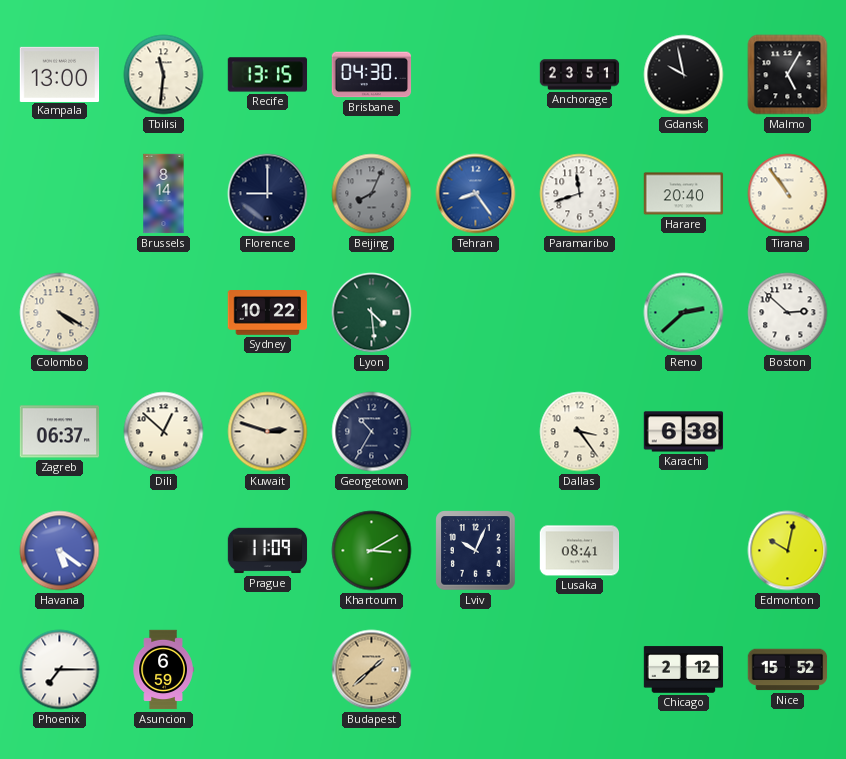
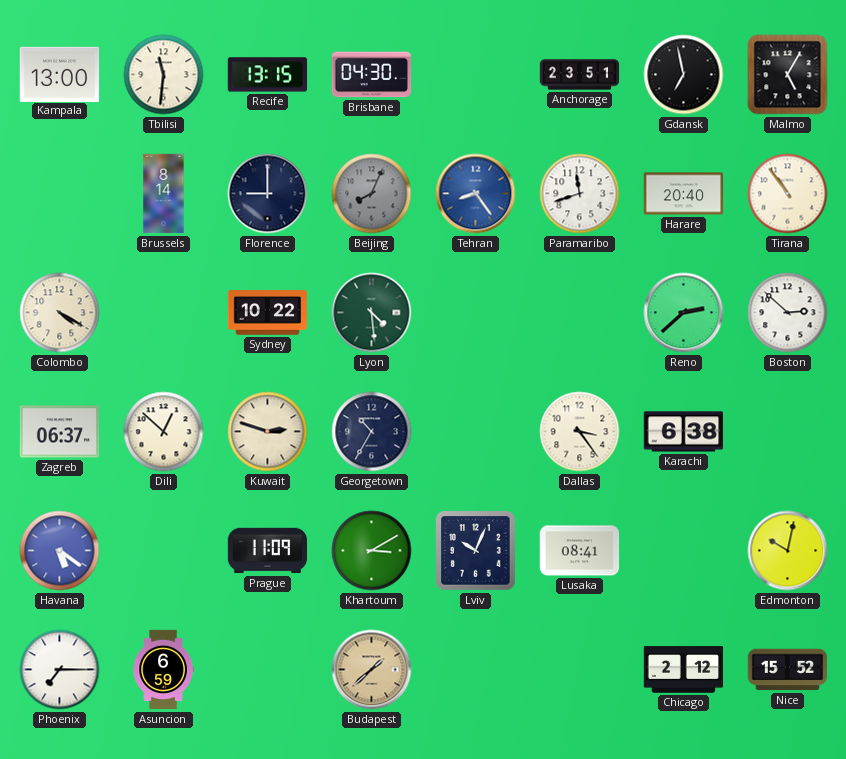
Gdansk: 9:58 -> 6:58 (684, 75)
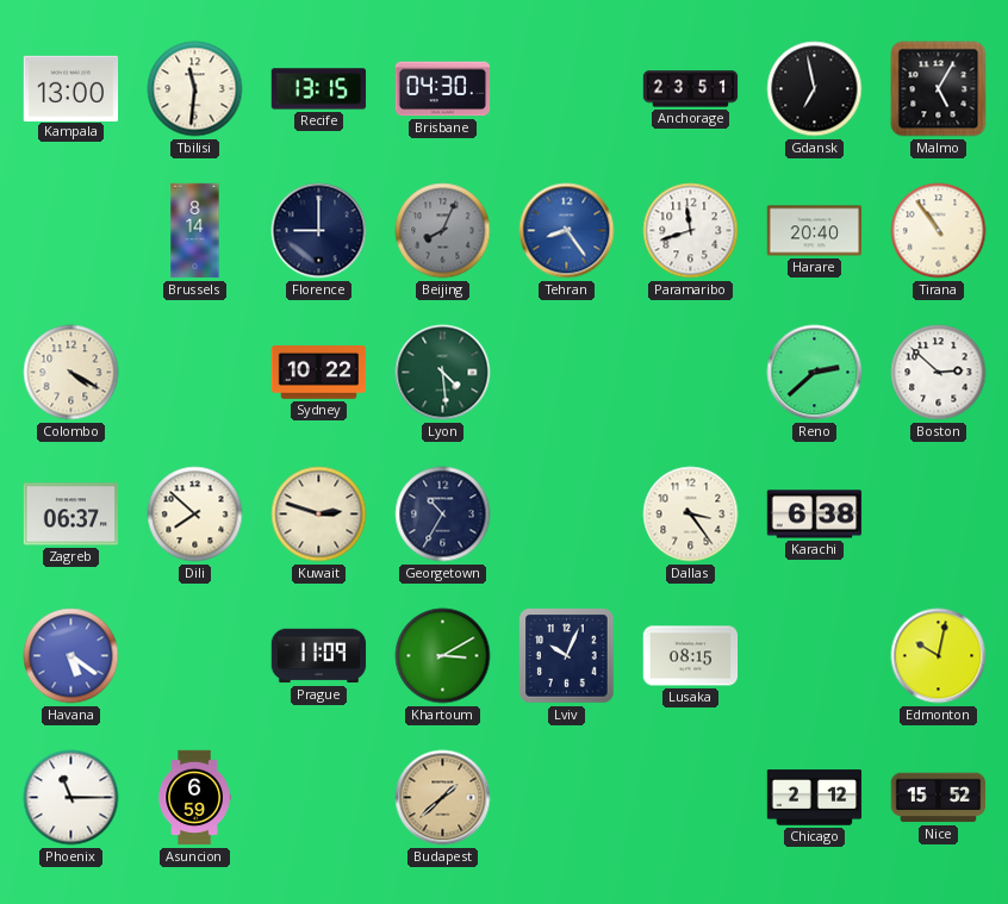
Dili: 12:52 -> 7:52 (195, 515)
Lusaka: 08:41 -> 08:15 (691, 656)
Phoenix: 7:15 -> 11:15 (71, 798)
